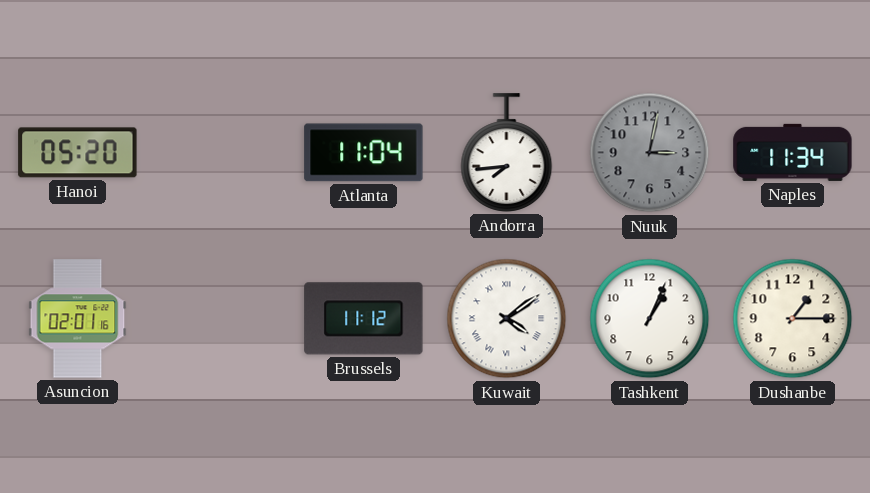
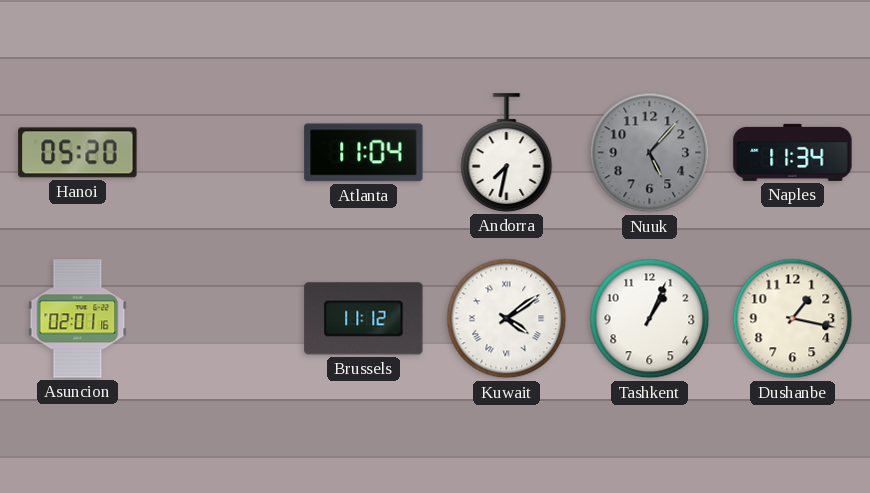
Andorra: 7:44 -> 7:32 (507, 153)
Nuuk: 3:02 -> 5:07 (650, 153)
Dushanbe: 1:15 -> 1:17 (793, 319)
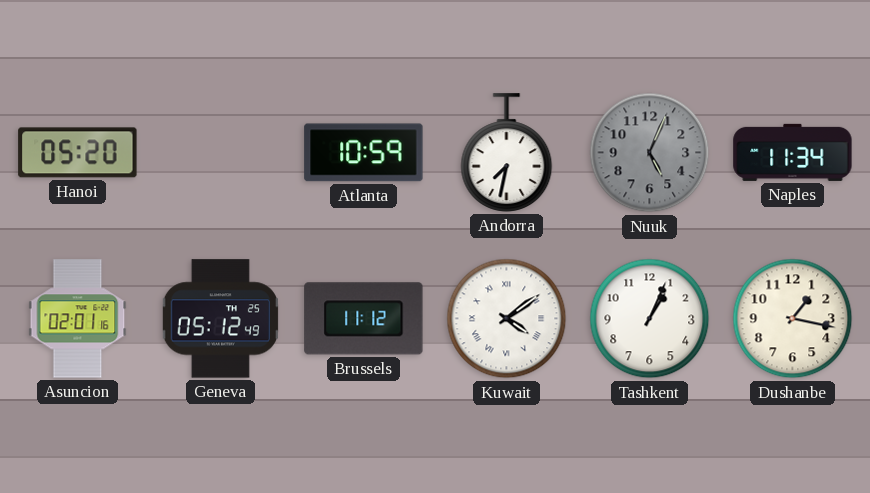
Atlanta: 11:04 -> 10:59 (364, 153)
Nuuk: 5:07 -> 5:04 (650, 153)
Geneva: none -> 05:12 (220, 319)
